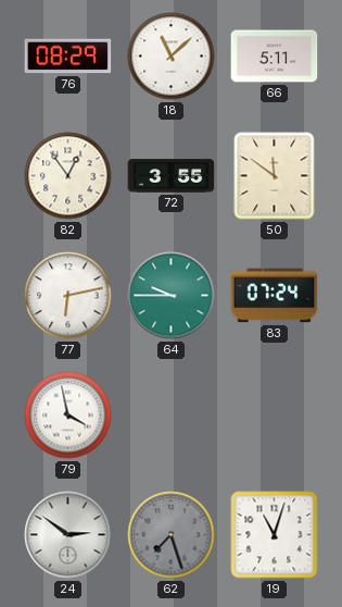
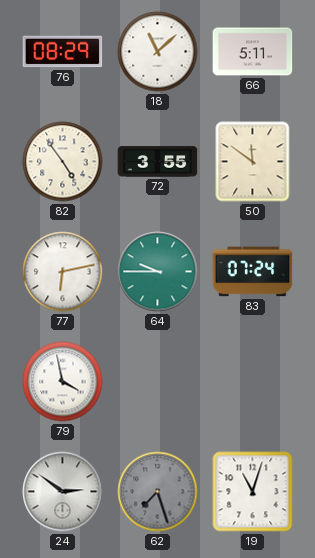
82: 12:54 -> 4:54 (63, 162)
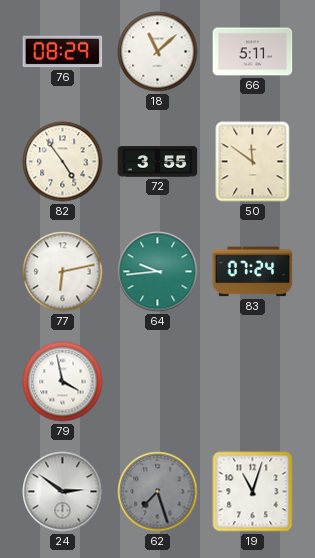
64: 9:45 -> 9:44 (158, 272)
